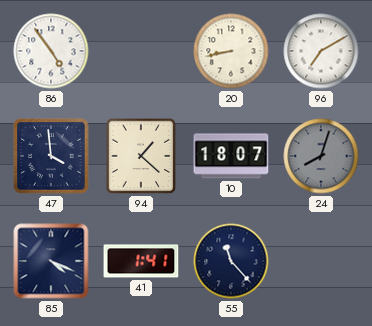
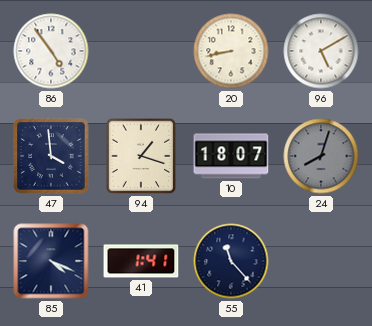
96: 7:10 -> 5:10 (321, 51)
94: 1:22 -> 1:18 (141, 156)
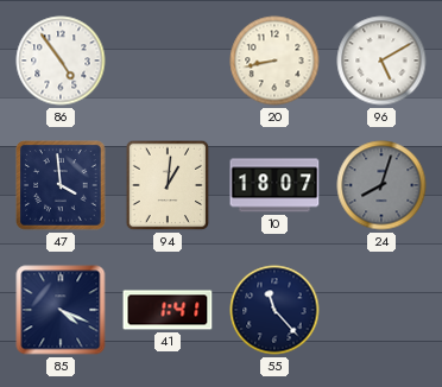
94: 1:18 -> 1:01 (168, 185)
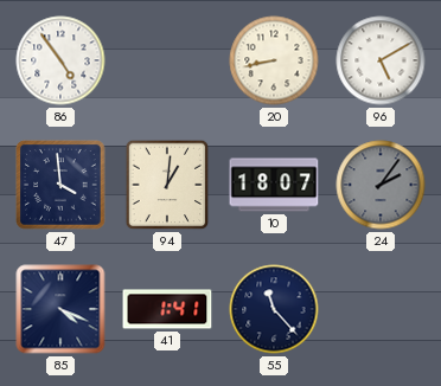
24: 8:03 -> 2:06 (381, 185)
